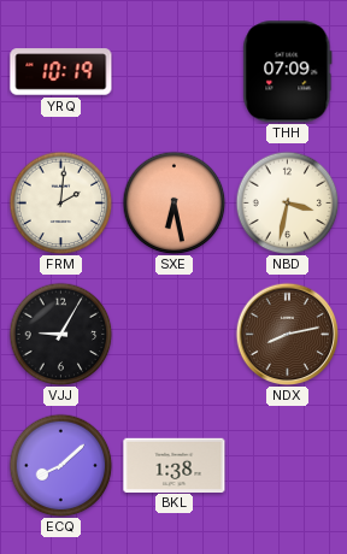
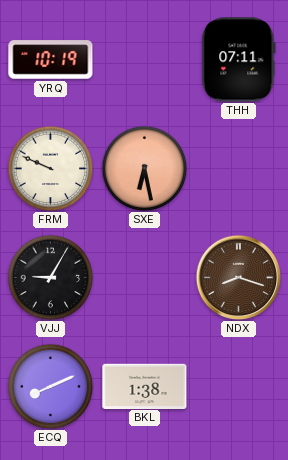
THH: 07:09 -> 07:11 (239, 60)
FRM: 2:01 -> 9:49 (50, 168)
NBD: 3:32 -> none (287, 202)
NDX: 8:13 -> 8:18 (238, 277)
ECQ: 8:08 -> 8:11 (50, 386)
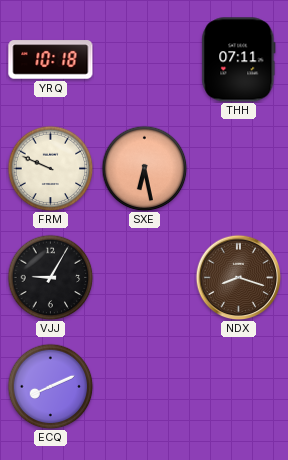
YRQ: 10:19 -> 10:18 (51, 60)
BKL: 1:38 -> none (145, 386)
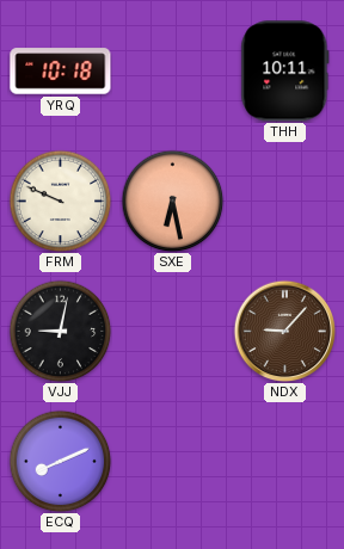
THH: 07:11 -> 10:11 (285, 72)
VJJ: 9:05 -> 9:02 (60, 331)
NDX: 8:18 -> 9:07 (284, 331)
